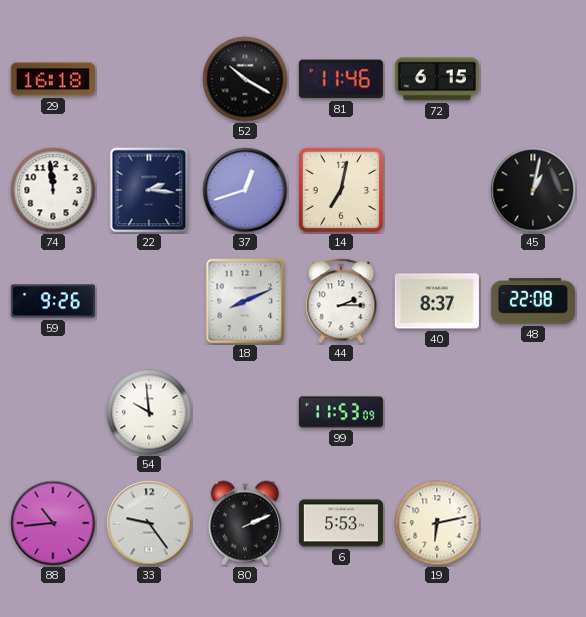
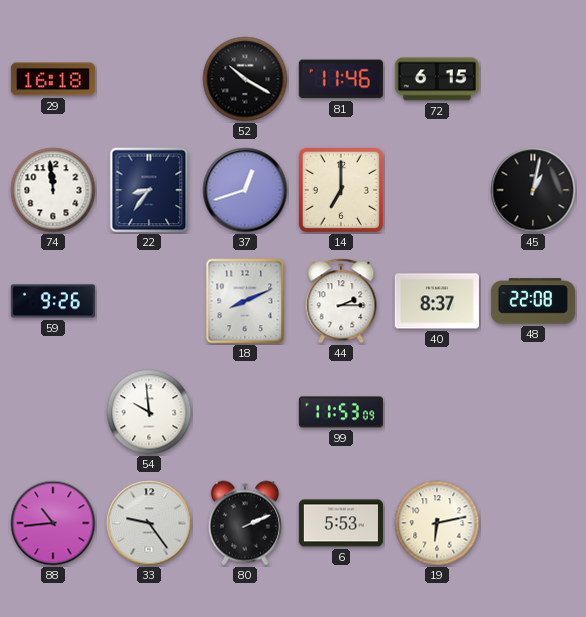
22: 2:16 -> 8:36 (149, 190)
14: 7:02 -> 7:00 (341, 190)
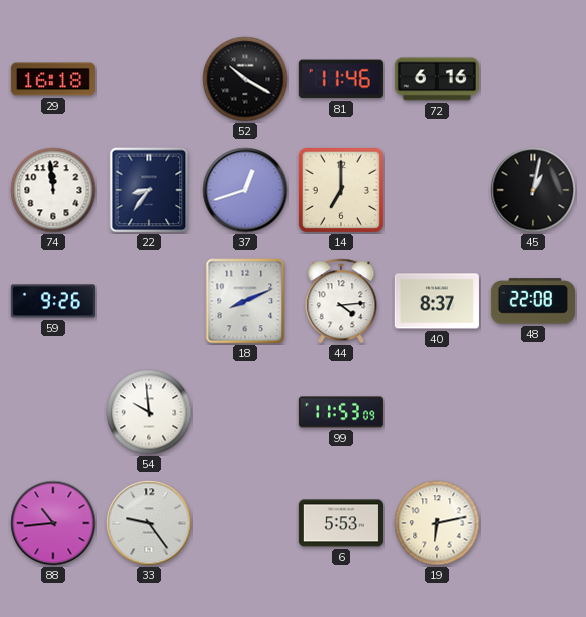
72: 6:15 -> 6:16 (437, 79)
44: 2:15 -> 4:14 (341, 301)
80: 2:11 -> none (245, 523)
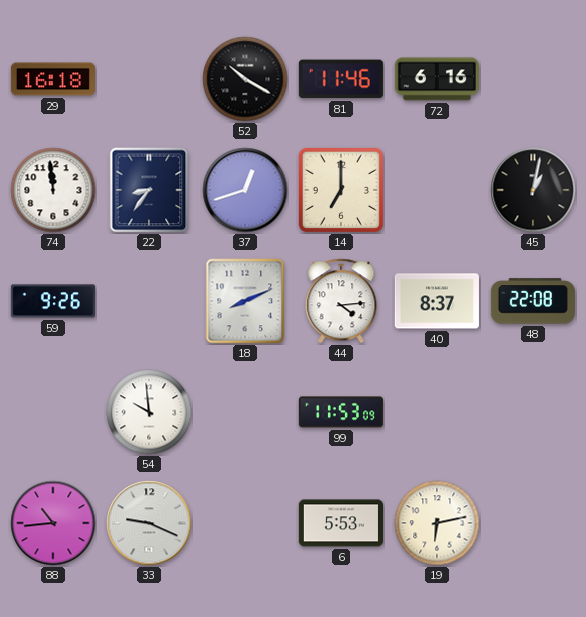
33: 9:24 -> 9:19 (149, 523)
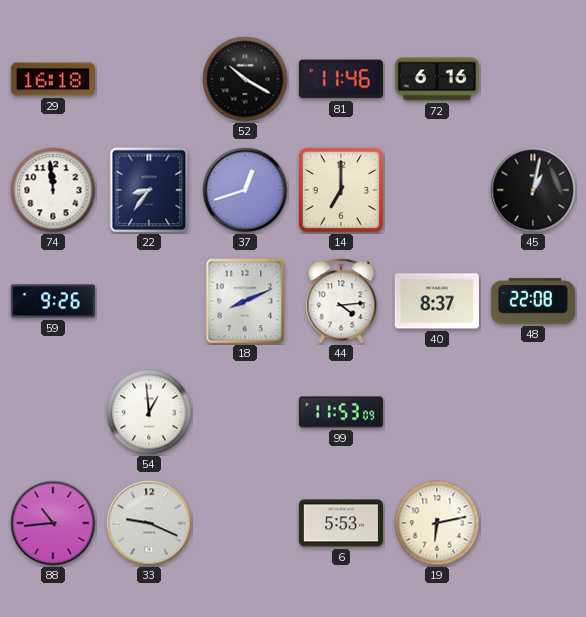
54: 9:59 -> 12:59 (149, 412)
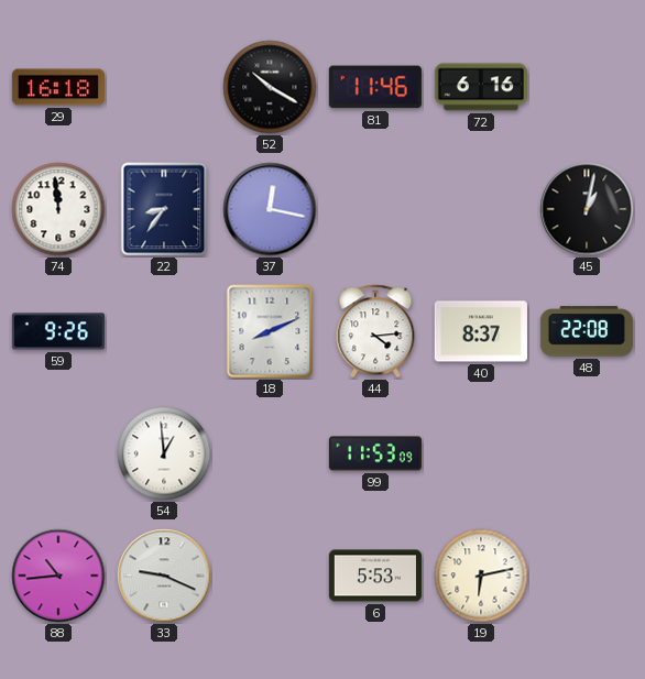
37: 12:42 -> 12:17 (270, 209)
14: 7:00 -> none (341, 190)
